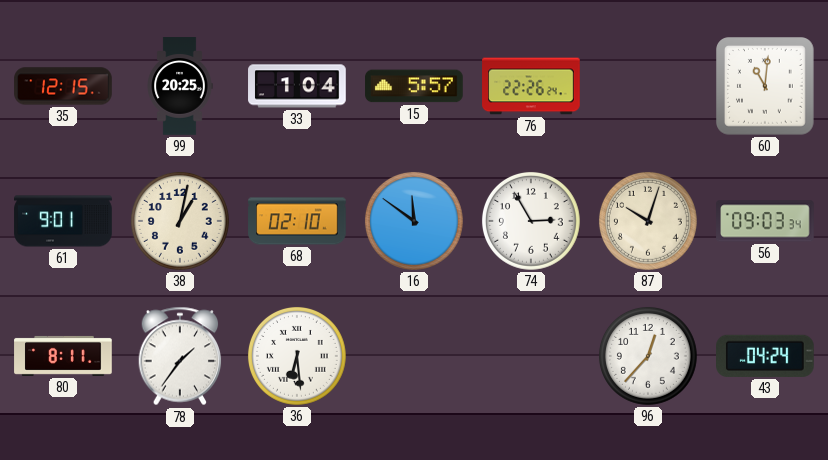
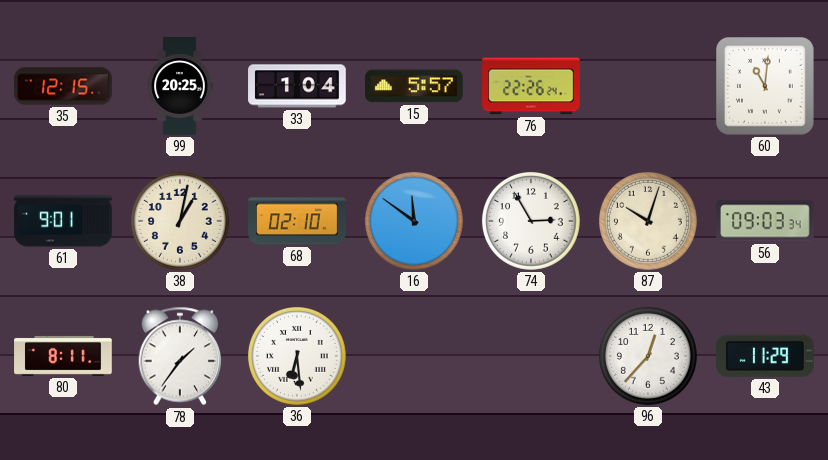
43: 04:24 -> 11:29 (766, 356)
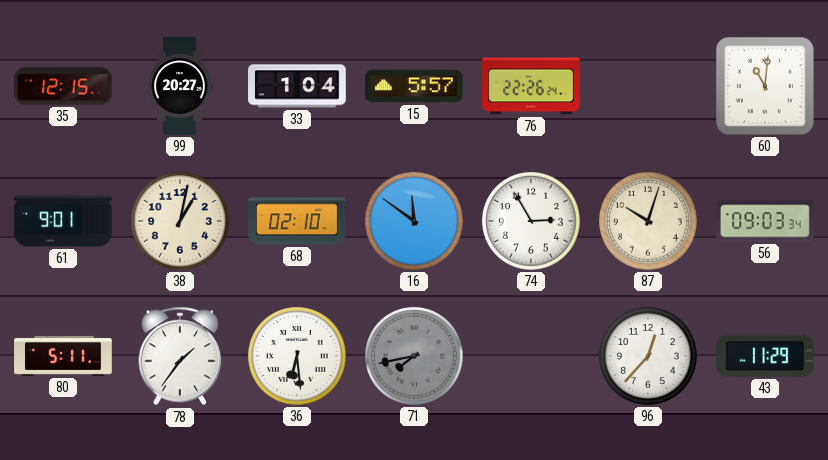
99: 20:25 -> 20:27 (180, 86)
80: 8:11 -> 5:11 (63, 356)
71: none -> 7:43 (414, 356)
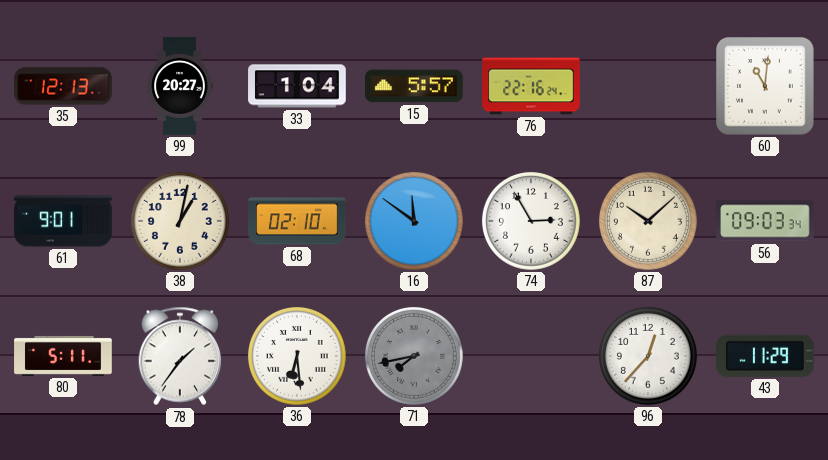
35: 12:15 -> 12:13 (63, 86)
76: 22:26 -> 22:16 (531, 86)
87: 10:03 -> 10:08 (648, 221)
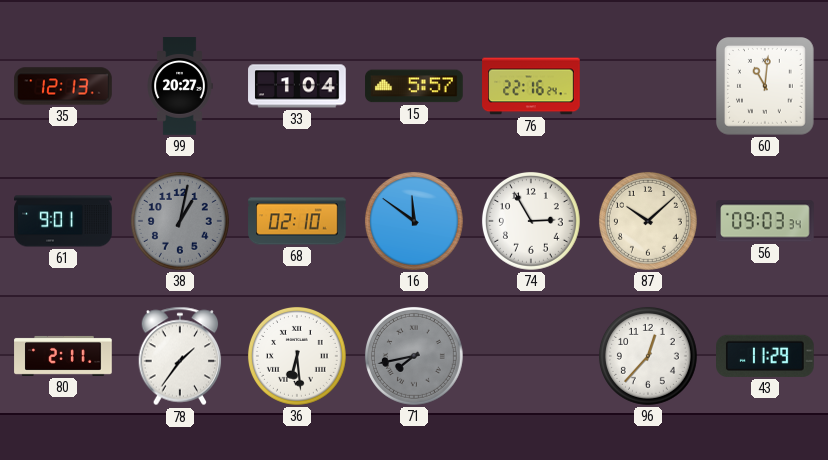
38 dial: cream -> grey (180, 221)
80: 5:11 -> 2:11 (63, 356)
